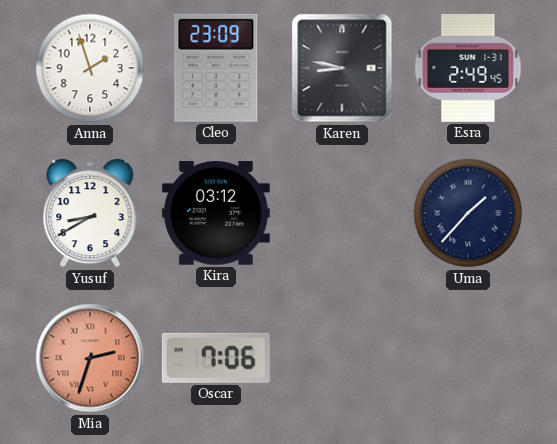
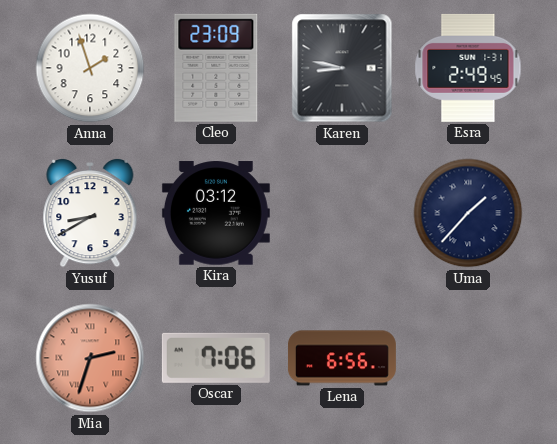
Lena: none -> 6:56 (342, 358)
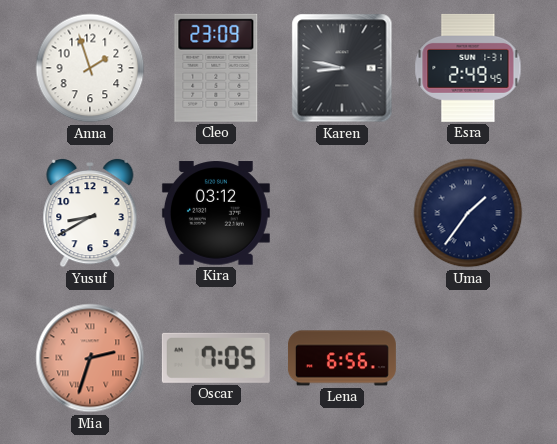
Uma: 1:37 -> 1:36 (468, 213)
Oscar: 7:06 -> 7:05 (216, 358)
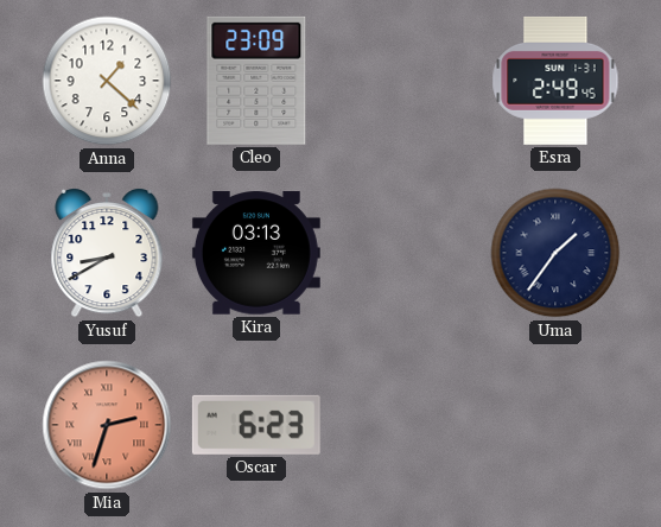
Anna: 1:57 -> 1:22 (107, 81)
Karen: 8:47 -> none (342, 68)
Kira: 03:12 -> 03:13 (256, 253)
Oscar: 7:05 -> 6:23 (256, 425)
Lena: 6:56 -> none (342, 358)
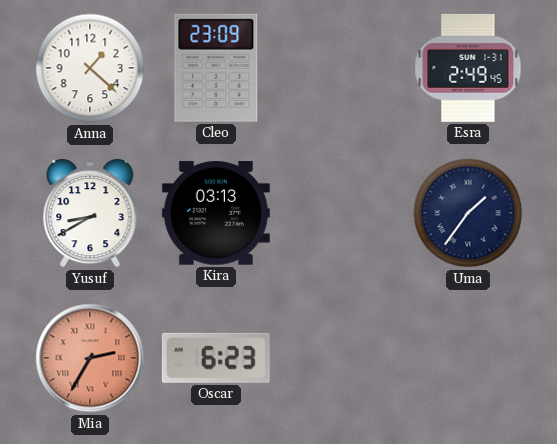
Mia: 2:33 -> 2:35 (90, 358)
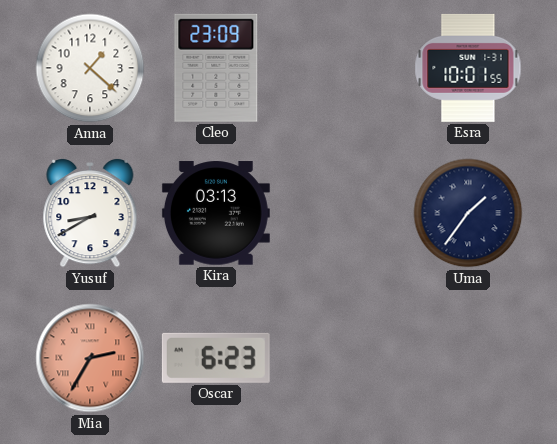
Esra: 2:49 -> 10:01 (468, 68)
